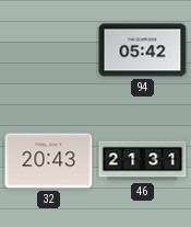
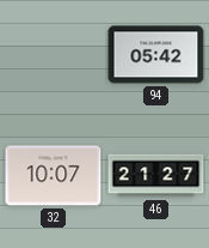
32: 20:43 -> 10:07 (54, 176)
46: 21:31 -> 21:27 (156, 176)
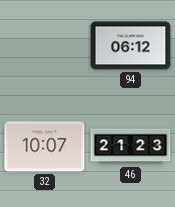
94: 05:42 -> 06:12 (131, 46)
46: 21:27 -> 21:23 (131, 147)
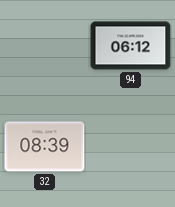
32: 10:07 -> 08:39 (45, 147)
46: 21:23 -> none (131, 147)
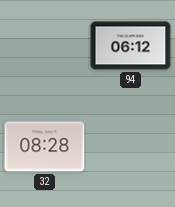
32: 08:39 -> 08:28 (45, 147)
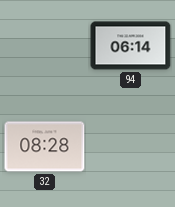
94: 06:12 -> 06:14 (131, 46)
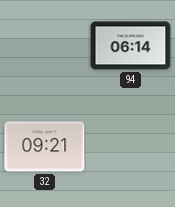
32: 08:28 -> 09:21 (45, 147)
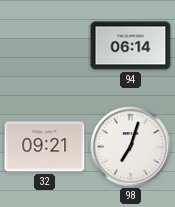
98: none -> 7:03 (131, 147)
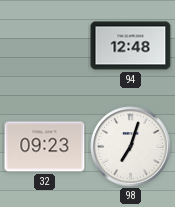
94: 06:14 -> 12:48 (131, 46)
32: 09:21 -> 09:23 (45, 147)
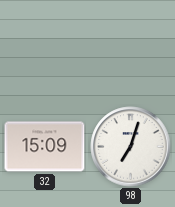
94: 12:48 -> none (131, 46)
32: 09:23 -> 15:09 (45, 147)
